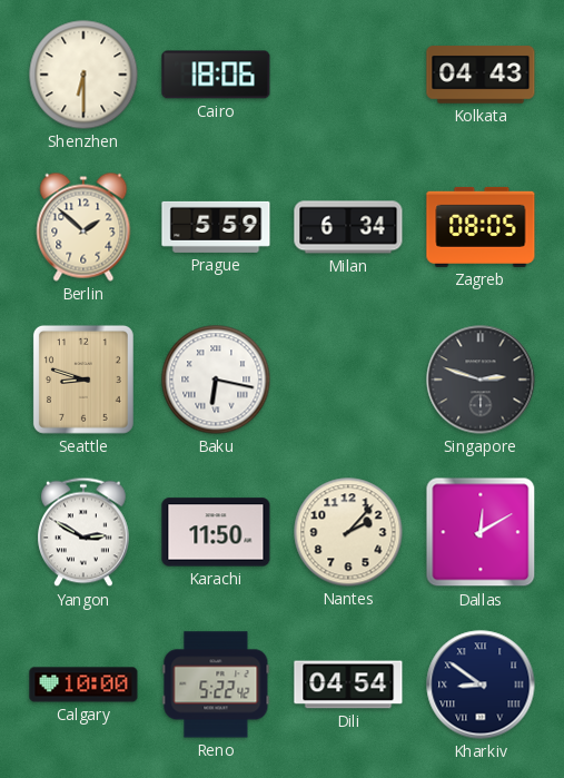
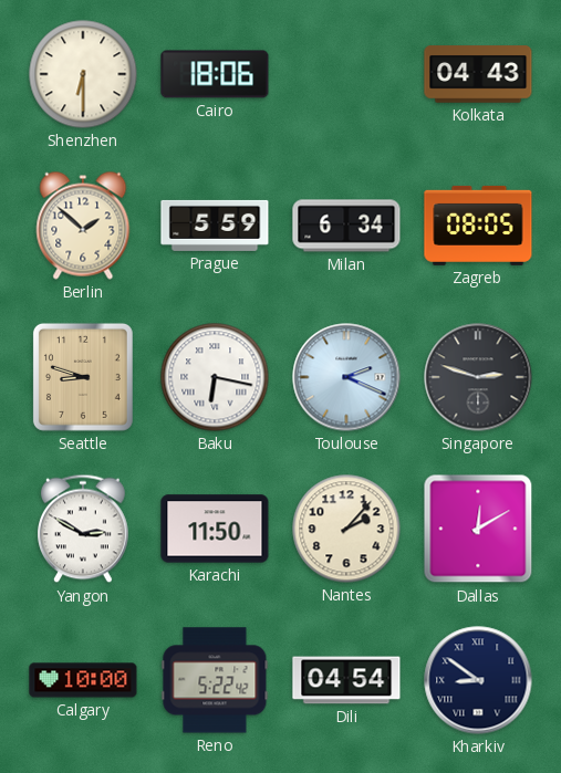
Toulouse: none -> 2:19 (346, 377)
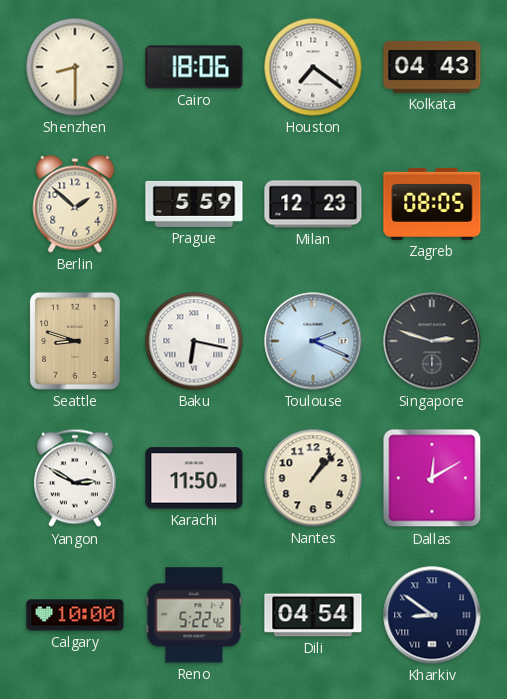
Shenzhen: 6:30 -> 8:30 (75, 67)
Houston: none -> 7:21 (313, 67)
Milan: 6:34 -> 12:23 (313, 204)
Nantes: 2:07 -> 1:07 (313, 478)
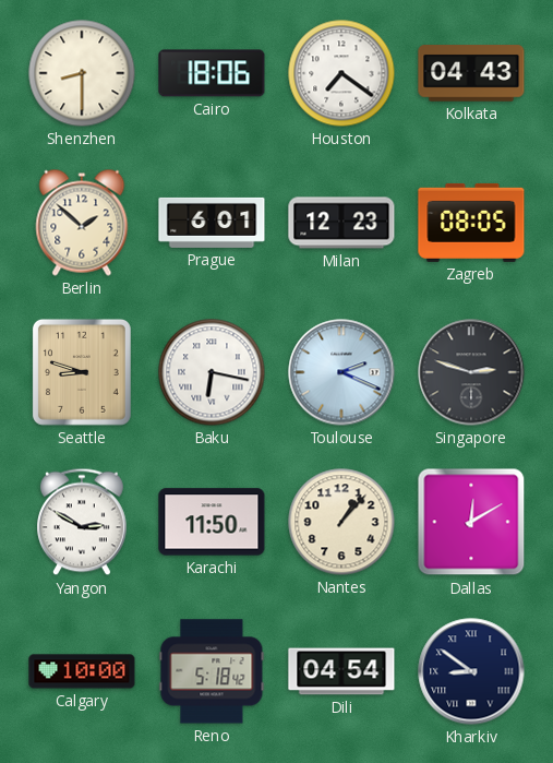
Prague: 5:59 -> 6:01 (212, 223)
Reno: 5:22 -> 5:18 (212, 671)
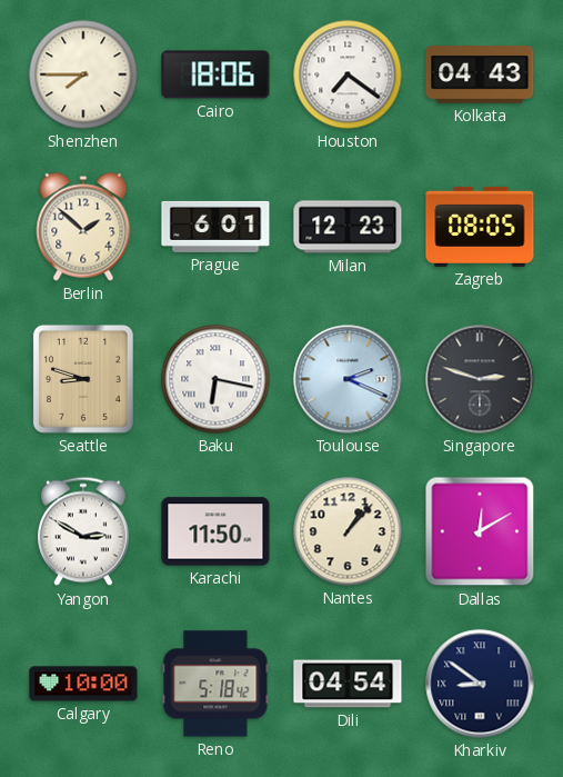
Shenzhen: 8:30 -> 7:45 (83, 74)
